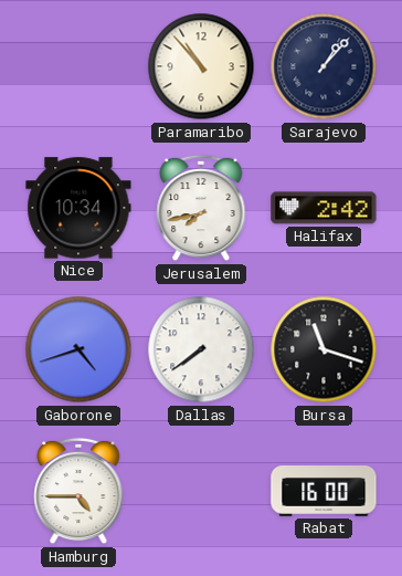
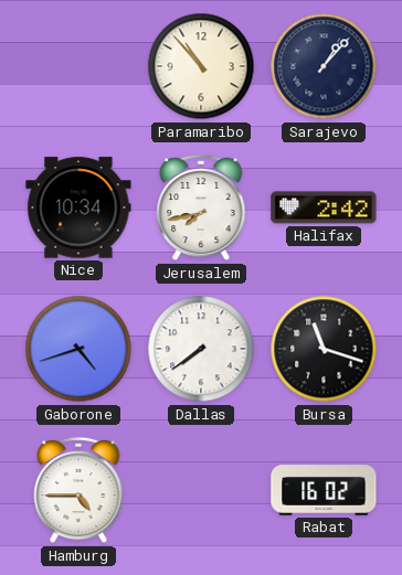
Rabat: 16:00 -> 16:02 (324, 490)
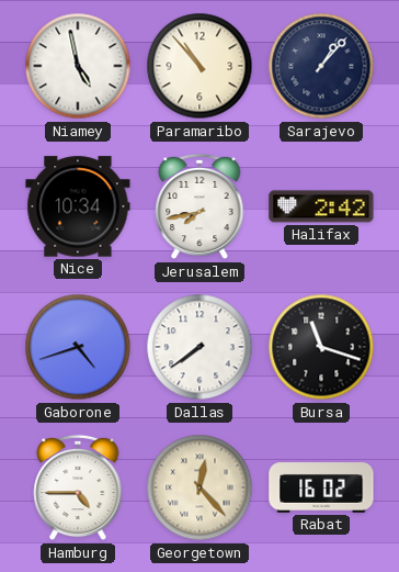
Niamey: none -> 4:58 (78, 66)
Georgetown: none -> 12:23 (200, 487)
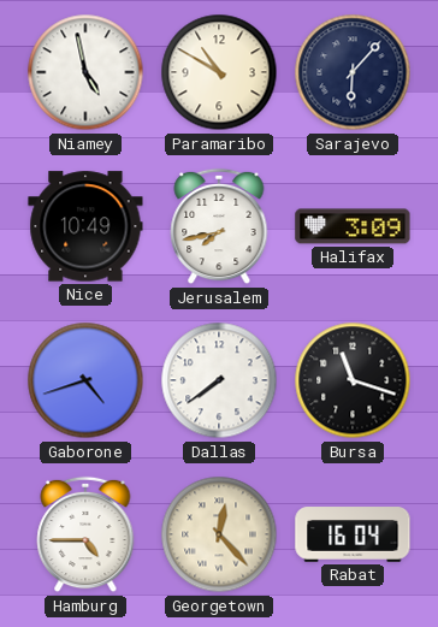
Paramaribo: 10:53 -> 10:50 (219, 72)
Sarajevo: 1:07 -> 6:07 (353, 72)
Nice: 10:34 -> 10:49 (85, 226)
Halifax: 2:42 -> 3:09 (353, 226)
Rabat: 16:02 -> 16:04 (353, 534)
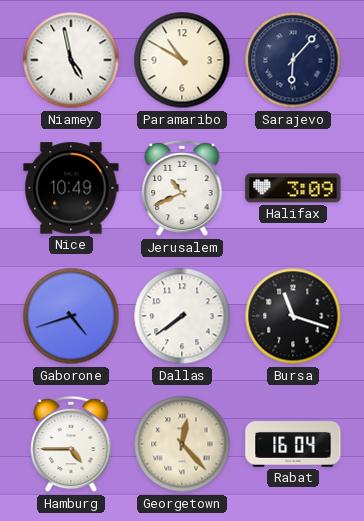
Jerusalem: 7:43 -> 10:41 (182, 188)
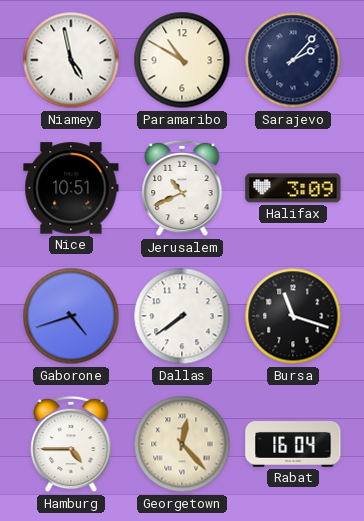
Sarajevo: 6:07 -> 2:07 (293, 60)
Nice: 10:49 -> 10:51 (71, 188)
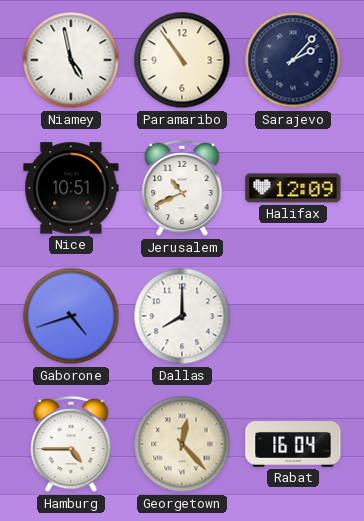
Paramaribo: 10:50 -> 10:54 (182, 60)
Halifax: 3:09 -> 12:09 (293, 188)
Dallas: 7:39 -> 8:00 (182, 316)
Bursa: 11:18 -> none (293, 316)
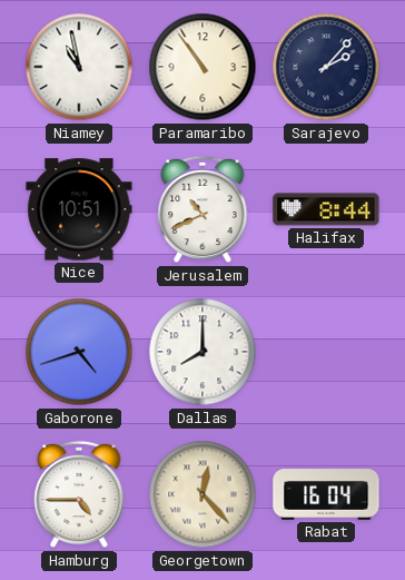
Niamey: 4:58 -> 10:58 (79, 67)
Halifax: 12:09 -> 8:44 (326, 209)
